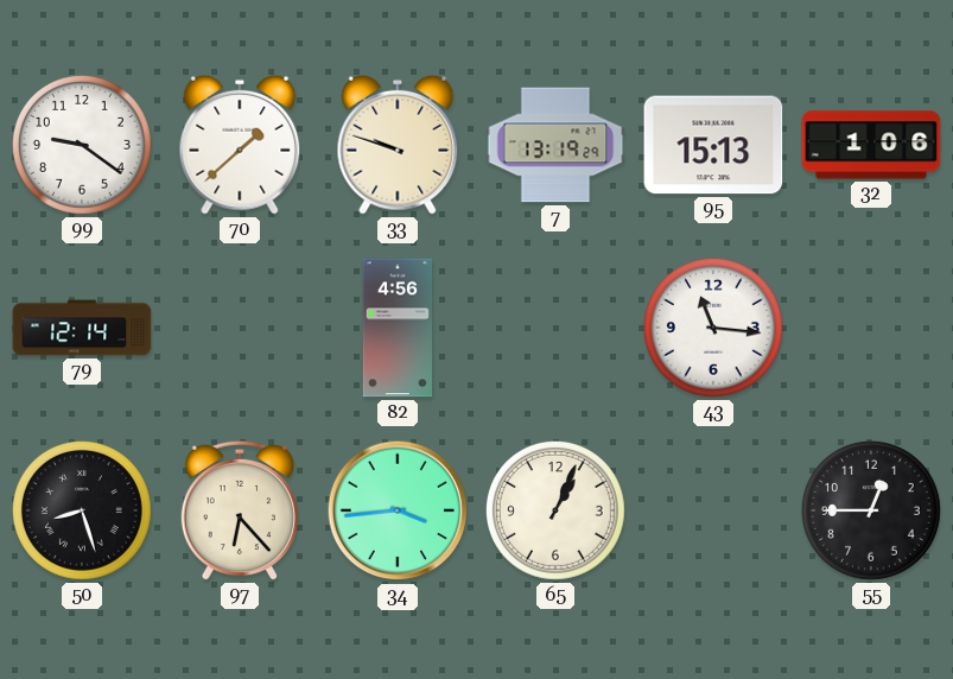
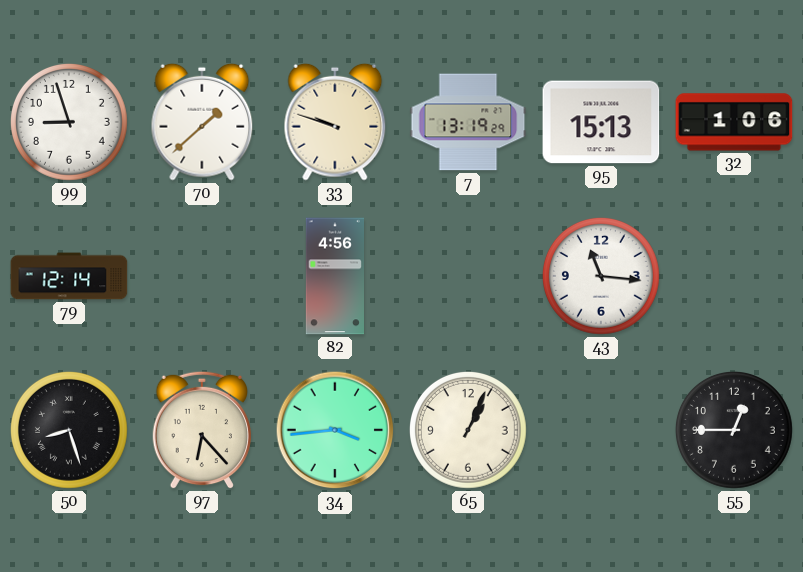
99: 9:21 -> 8:57 (69, 122)
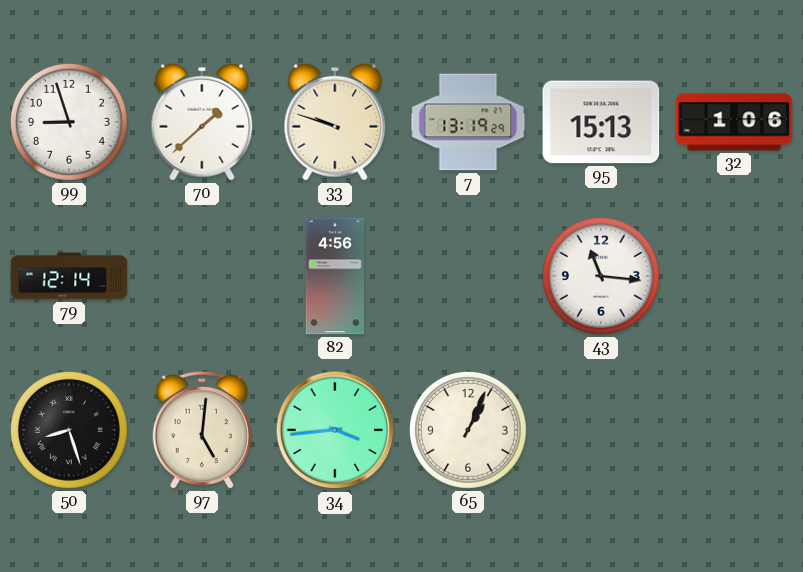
97: 6:23 -> 5:01 (201, 430)
55: 12:45 -> none (734, 430)
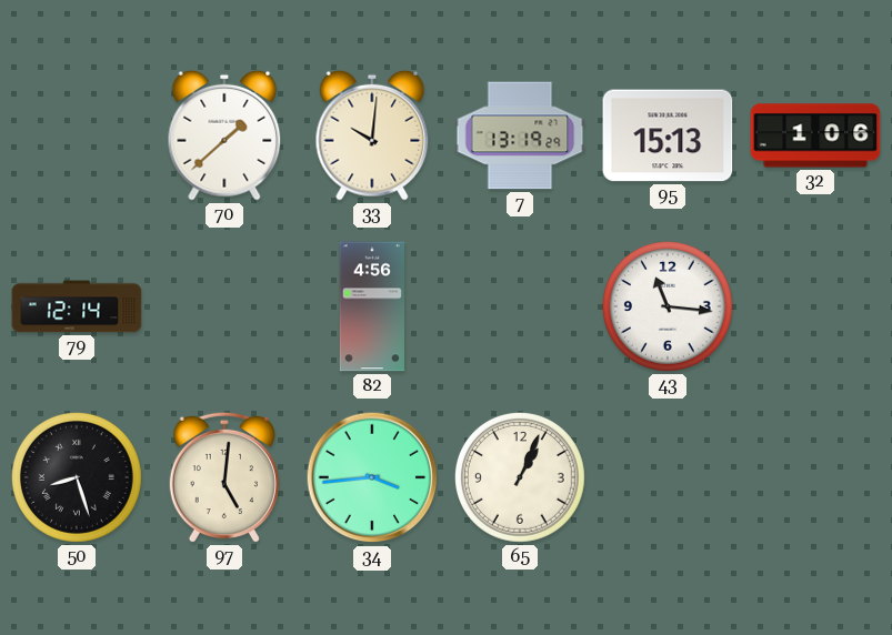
99: 8:57 -> none (69, 122)
33: 9:48 -> 10:01 (372, 135)
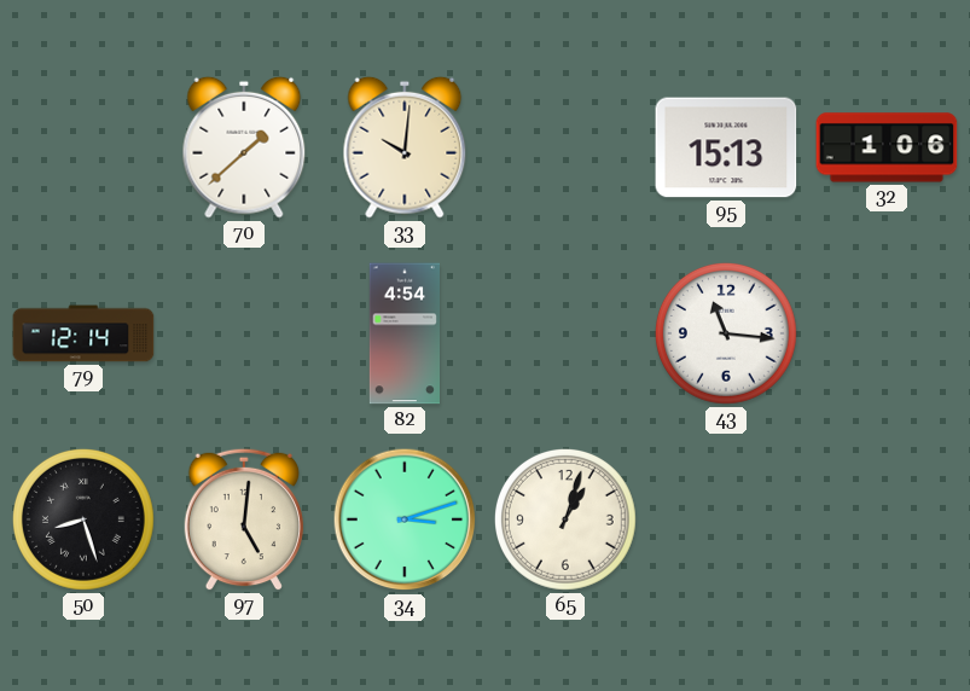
7: 13:19 -> none (520, 135)
82: 4:56 -> 4:54 (403, 333)
34: 3:44 -> 3:12 (405, 519)
65: 1:04 -> 1:03 (565, 519)
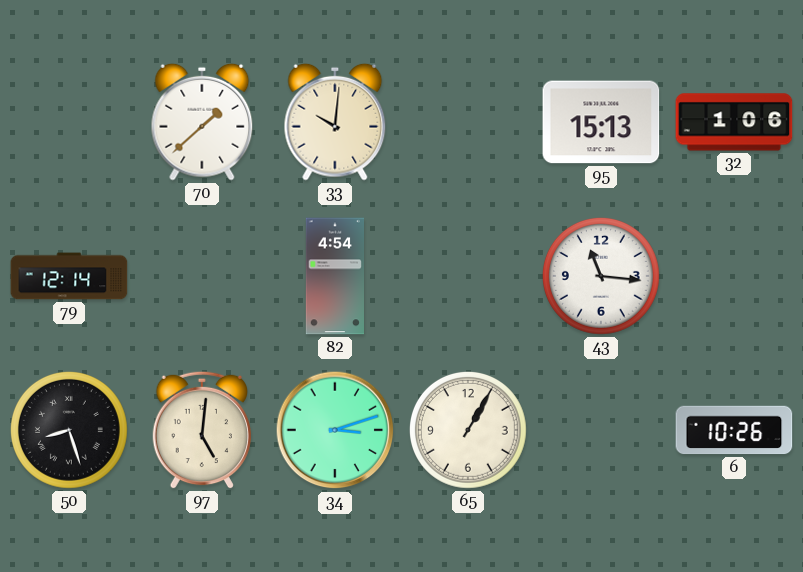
65: 1:03 -> 1:05 (468, 430)
6: none -> 10:26 (734, 430)
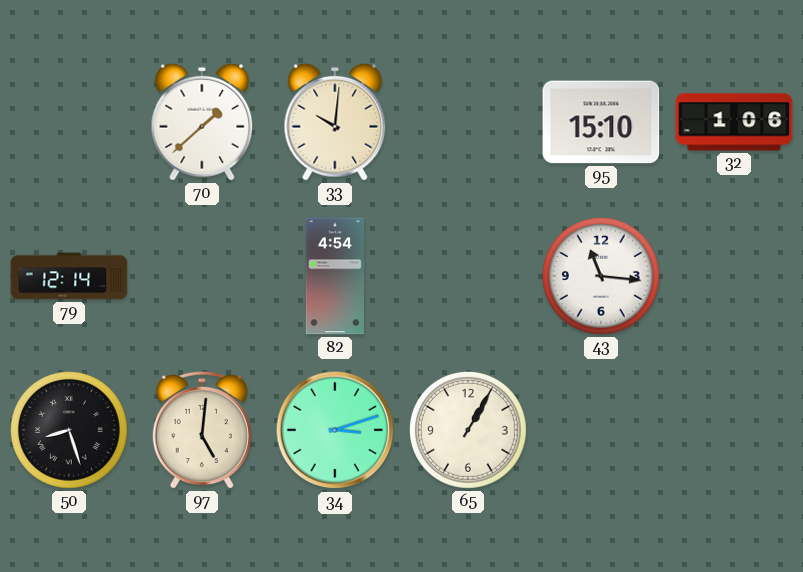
95: 15:13 -> 15:10 (601, 122)
6: 10:26 -> none (734, 430)
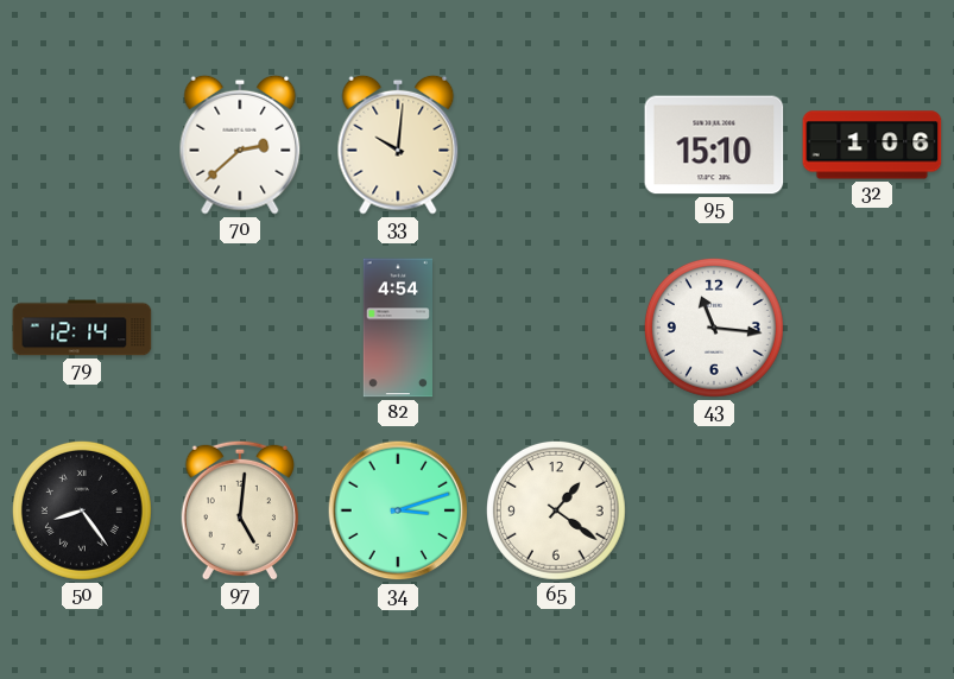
70: 1:38 -> 2:38 (240, 145)
50: 8:27 -> 8:24 (82, 510)
65: 1:05 -> 1:21 (556, 510)
